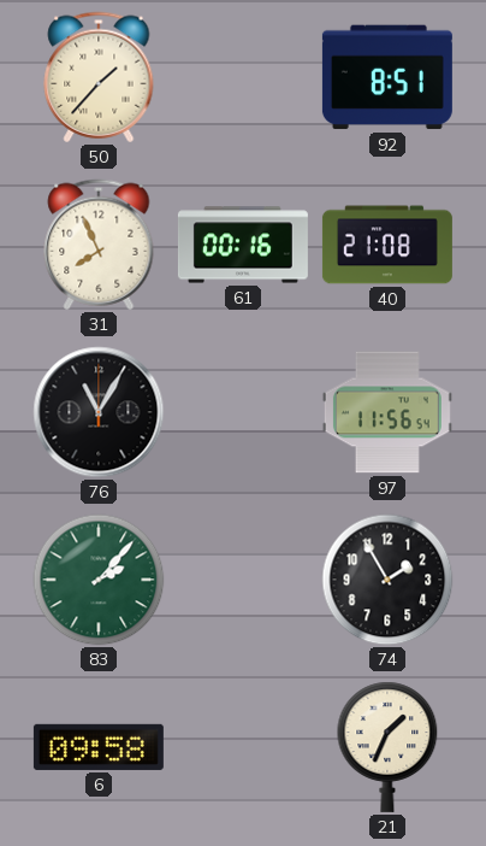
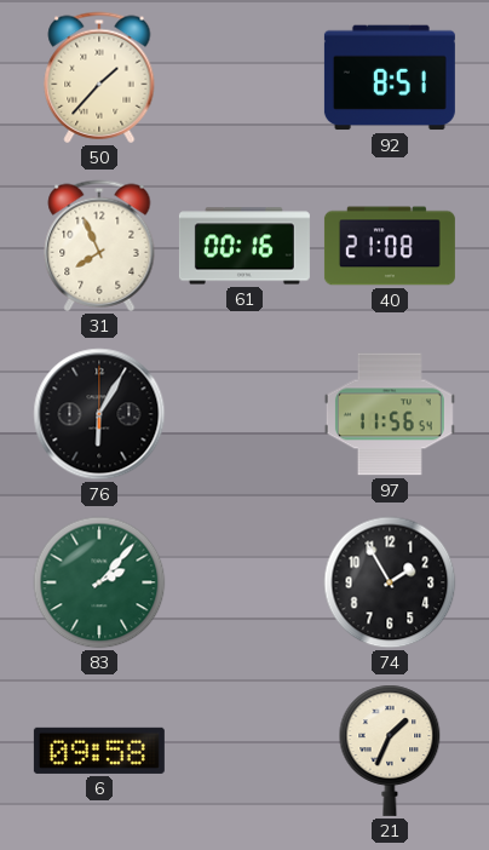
76: 11:05 -> 6:05 (99, 414)
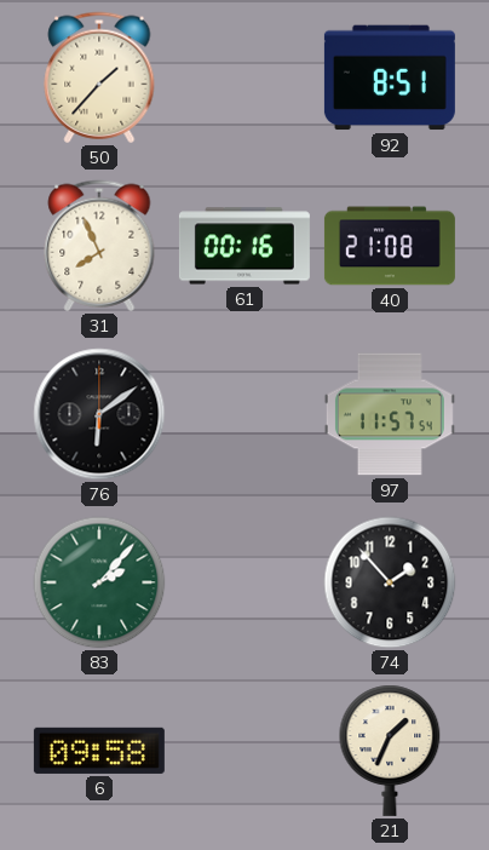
76: 6:05 -> 6:09 (99, 414)
97: 11:56 -> 11:57 (390, 414)
74: 1:55 -> 1:53 (390, 582)
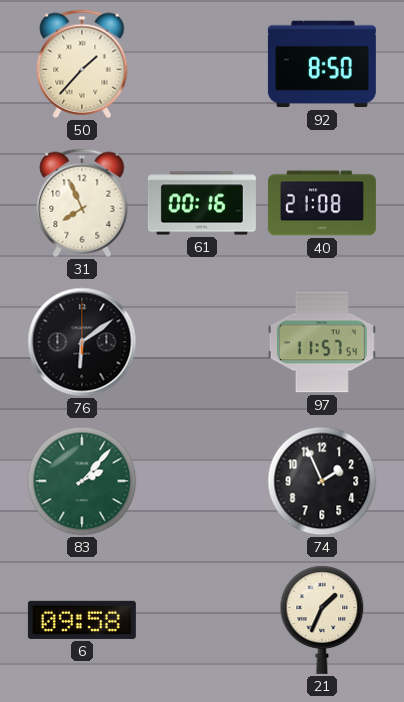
92: 8:51 -> 8:50 (322, 64)
74: 1:53 -> 1:56 (322, 481)
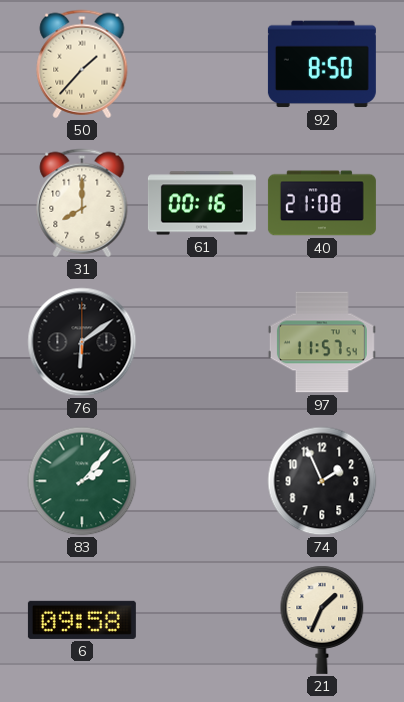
31: 7:56 -> 8:00 (82, 203)
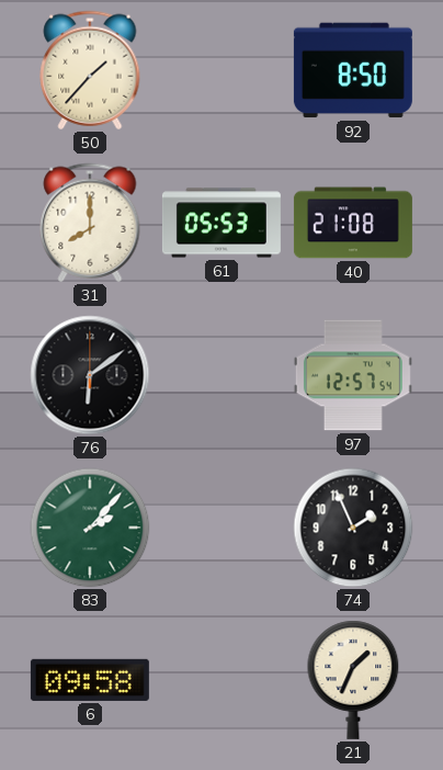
61: 00:16 -> 05:53 (222, 223)
97: 11:57 -> 12:57 (353, 375)
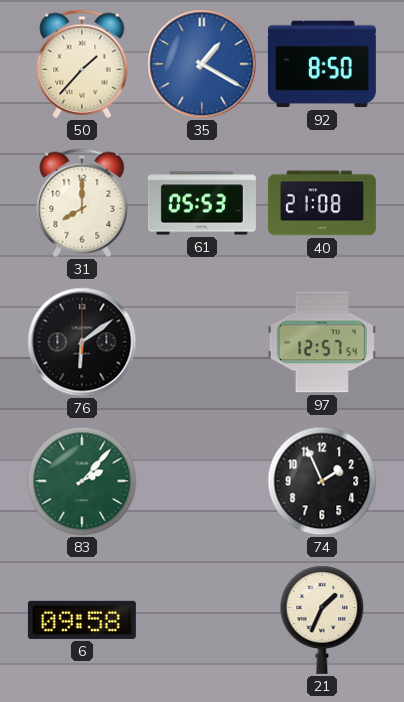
35: none -> 1:20 (202, 64)
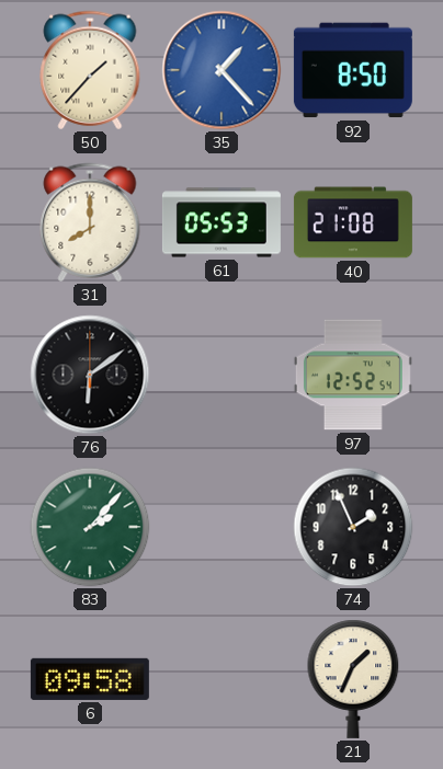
35: 1:20 -> 1:23 (222, 70)
97: 12:57 -> 12:52 (353, 375)
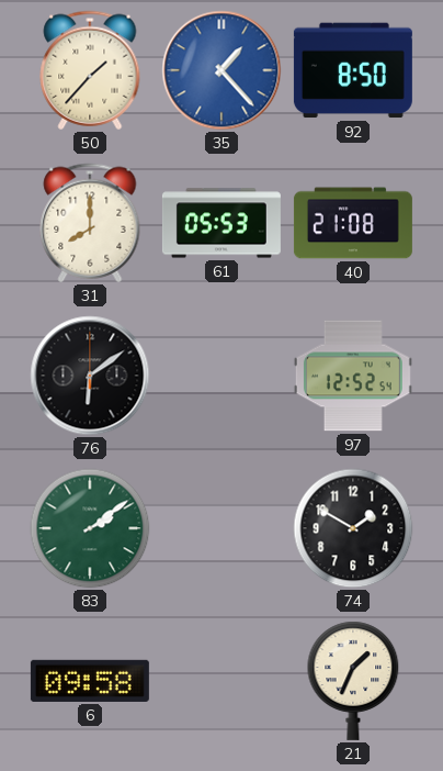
83: 2:07 -> 2:09 (90, 528)
74: 1:56 -> 1:50 (353, 528)
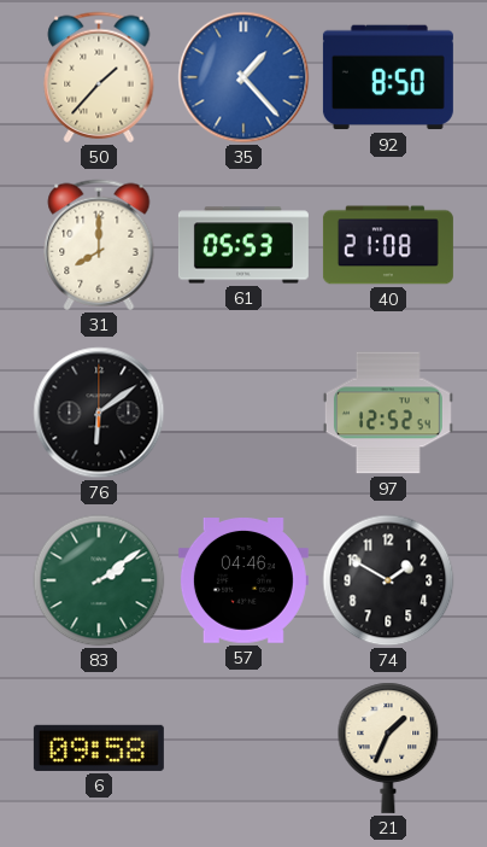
57: none -> 04:46 (243, 582)
